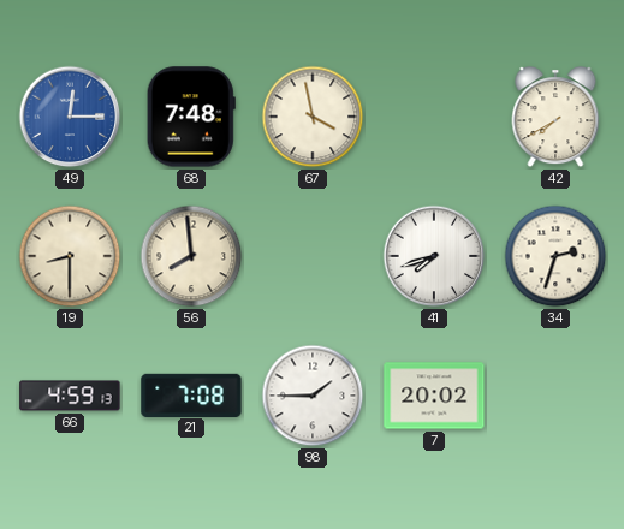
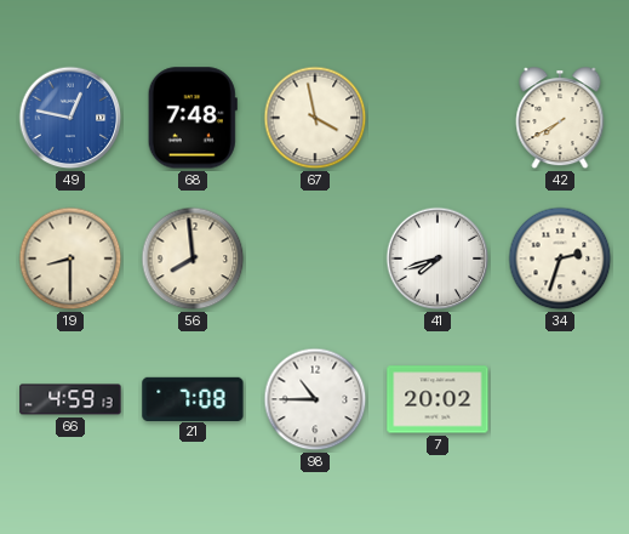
49: 12:15 -> 12:47 (70, 118)
98: 1:45 -> 10:45 (315, 399)
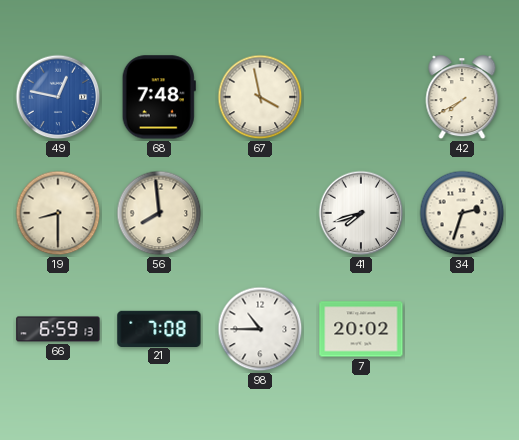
66: 4:59 -> 6:59 (58, 329)
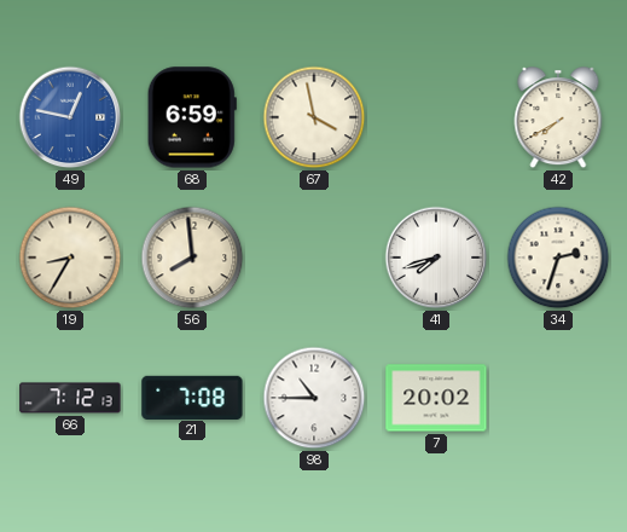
68: 7:48 -> 6:59 (192, 117)
19: 8:30 -> 8:35 (70, 258)
66: 6:59 -> 7:12 (70, 398)
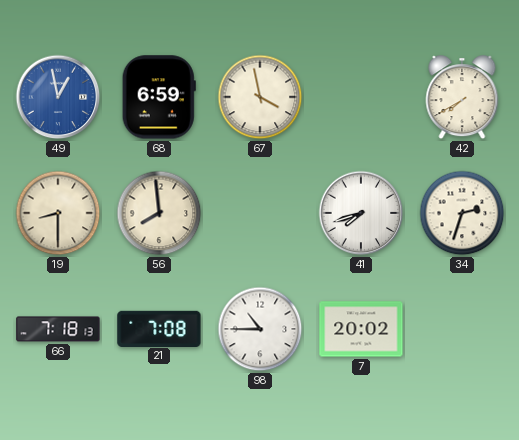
49: 12:47 -> 12:58 (58, 97)
19: 8:35 -> 8:30 (58, 213)
66: 7:12 -> 7:18 (58, 329)
